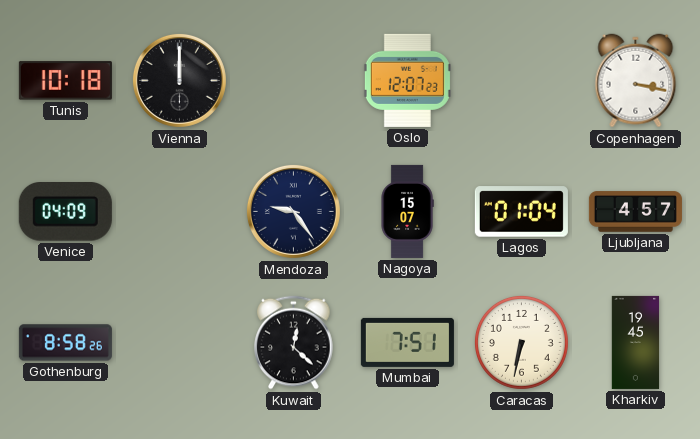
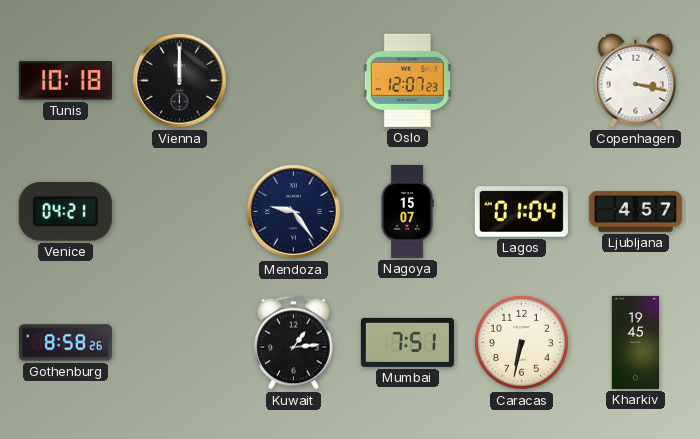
Venice: 04:09 -> 04:21 (65, 212)
Kuwait: 12:22 -> 1:14 (294, 343)
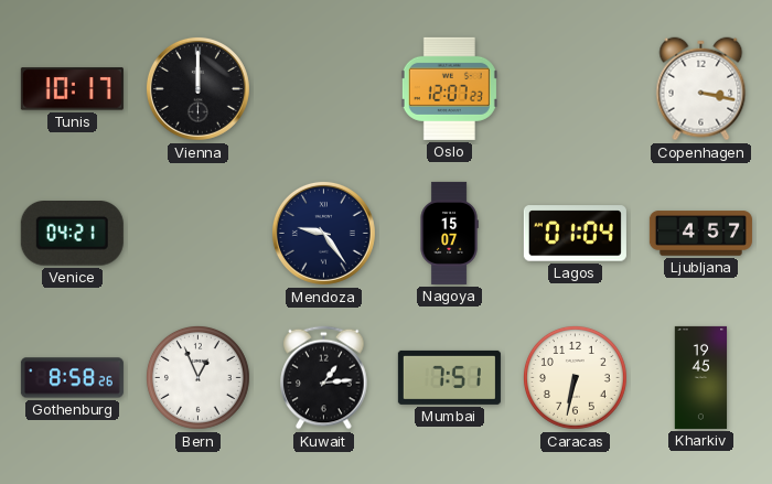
Tunis: 10:18 -> 10:17 (72, 89)
Bern: none -> 12:56 (197, 377)
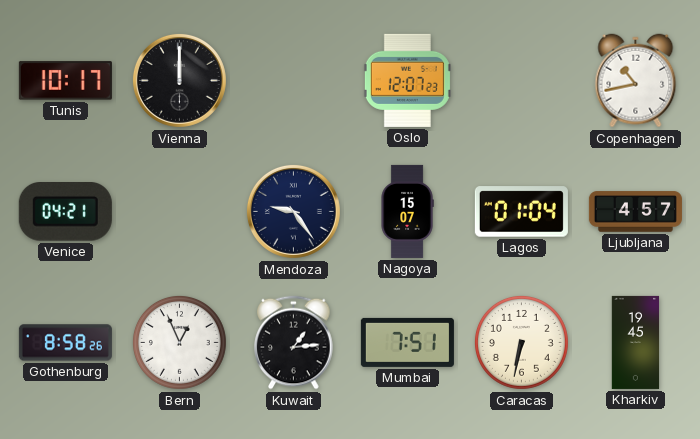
Copenhagen: 3:17 -> 10:43 (636, 81)
